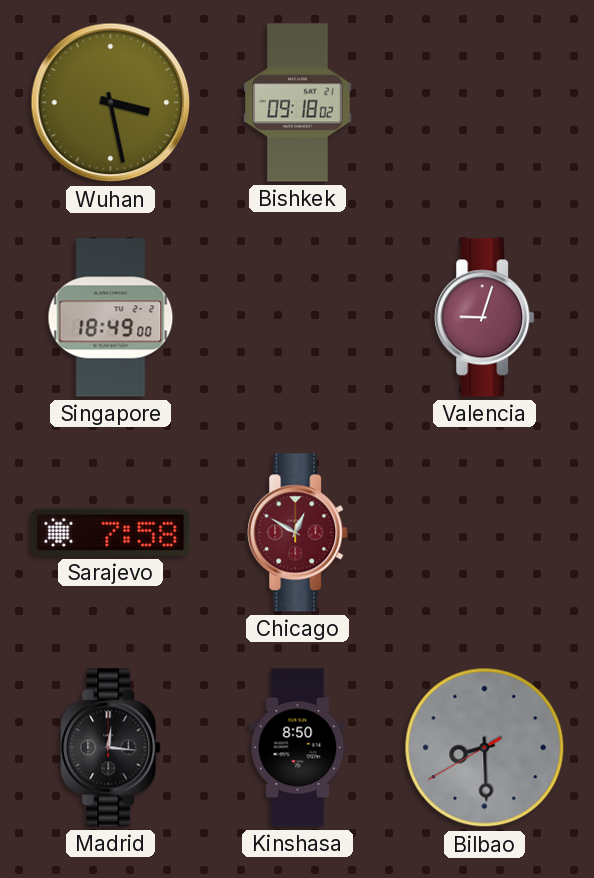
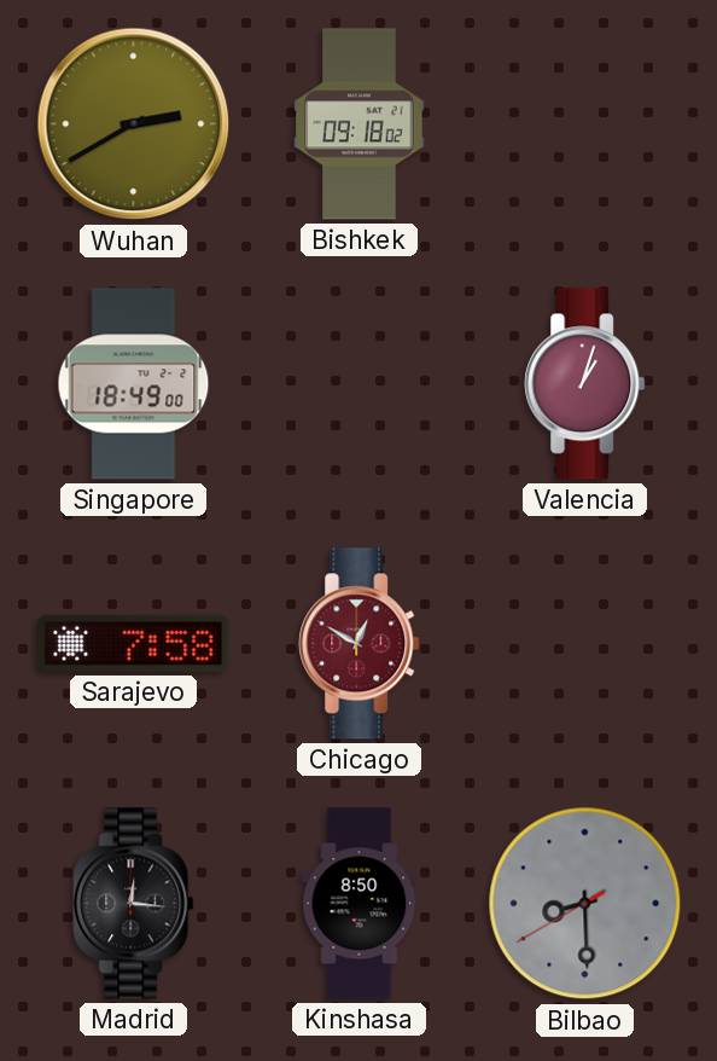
Wuhan: 3:28 -> 2:40 (134, 124)
Valencia: 9:03 -> 1:03 (585, 384)
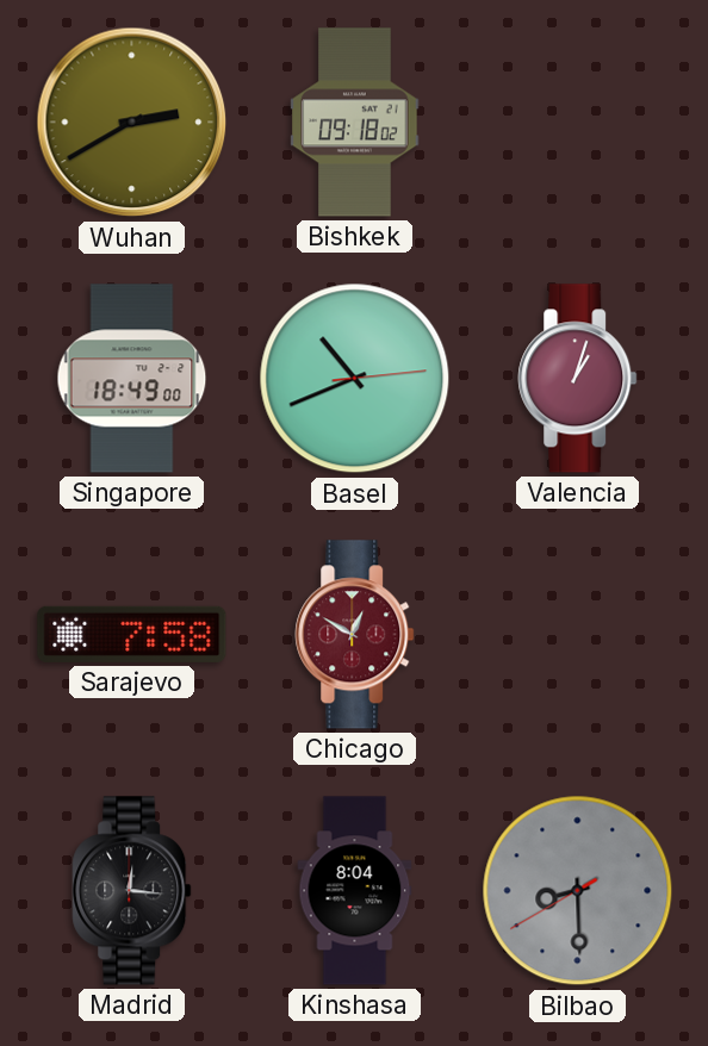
Basel: none -> 10:41 (355, 379)
Kinshasa: 8:50 -> 8:04 (355, 891)
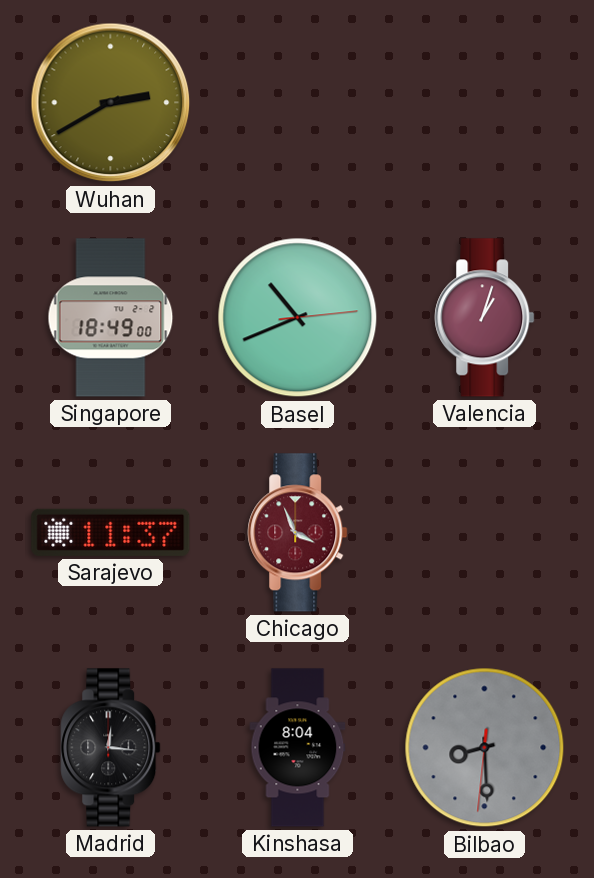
Bishkek: 09:18 -> none (355, 123)
Sarajevo: 7:58 -> 11:37 (111, 532)
Chicago: 12:50 -> 3:56 (298, 533)
Bilbao: 8:29:40 -> 8:29:31 (485, 748)
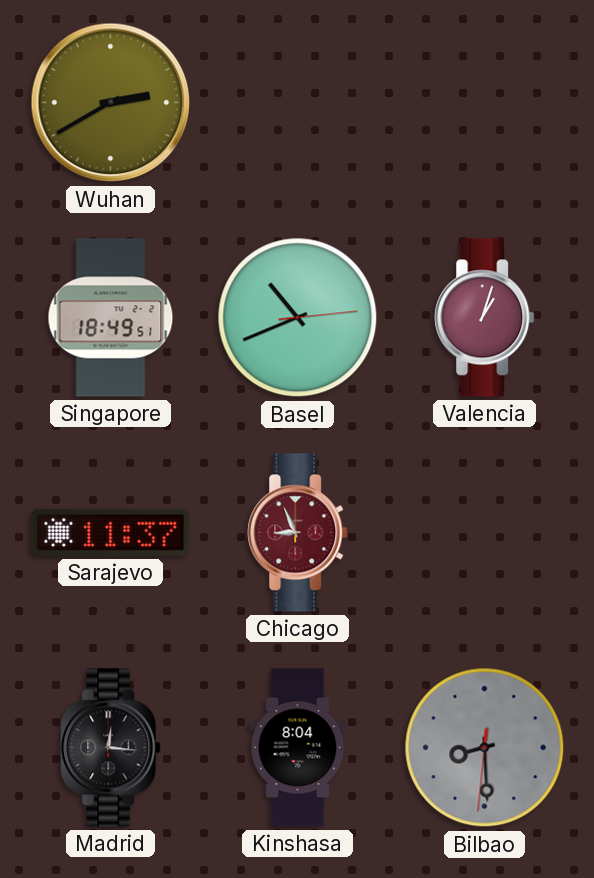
Singapore: 18:49:00 -> 18:49:51 (111, 318)
Chicago: 3:56 -> 8:56 (298, 533)
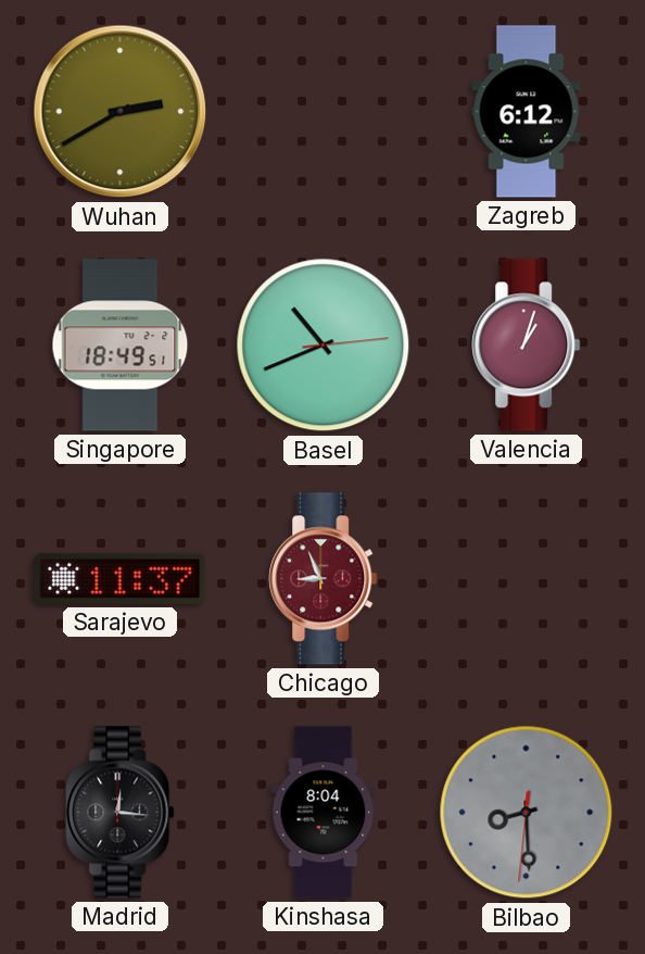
Zagreb: none -> 6:12 (527, 112)
